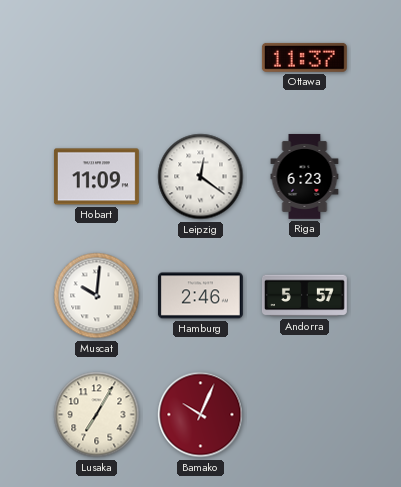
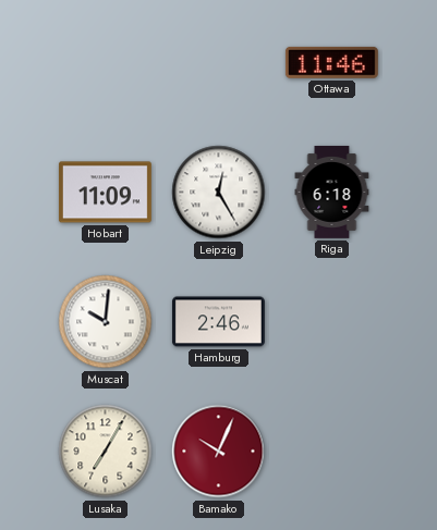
Ottawa: 11:37 -> 11:46 (331, 62)
Leipzig: 12:21 -> 12:25 (219, 193)
Riga: 6:23 -> 6:18 (332, 192)
Andorra: 5:57 -> none (304, 296)
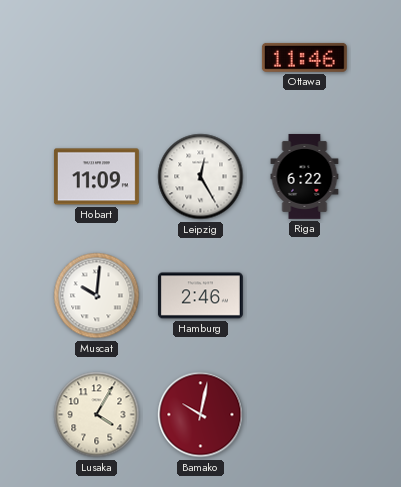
Riga: 6:18 -> 6:22 (305, 176)
Lusaka: 7:05 -> 4:05 (97, 415)
Bamako: 10:04 -> 10:02 (201, 415)
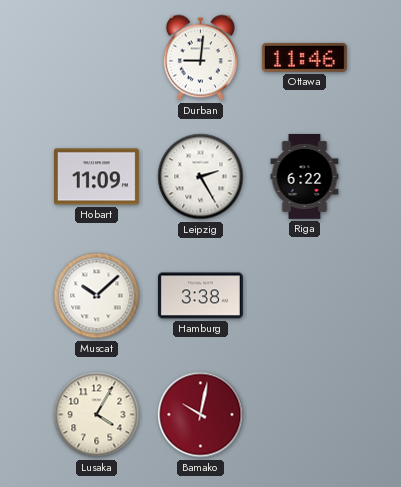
Durban: none -> 9:01 (200, 58)
Leipzig: 12:25 -> 2:25 (201, 177)
Muscat: 10:01 -> 10:08 (97, 296)
Hamburg: 2:46 -> 3:38 (200, 296)
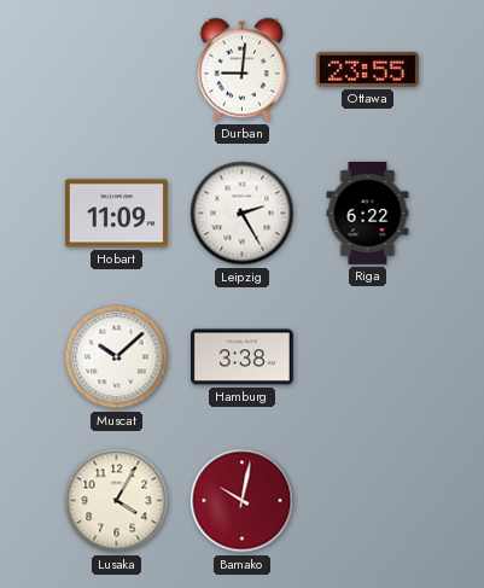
Ottawa: 11:46 -> 23:55 (367, 69)
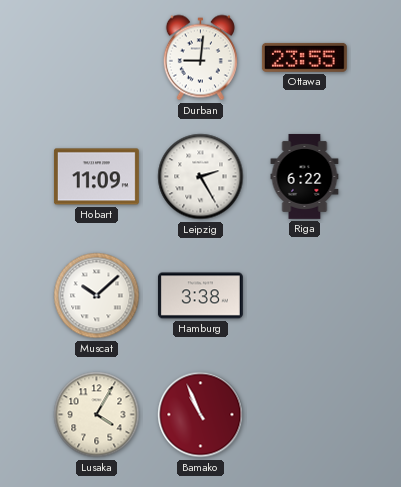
Bamako: 10:02 -> 10:56 (201, 415)
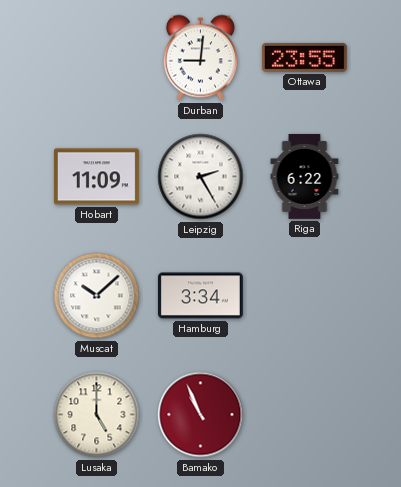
Hamburg: 3:38 -> 3:34 (200, 296)
Lusaka: 4:05 -> 5:00 (97, 415)
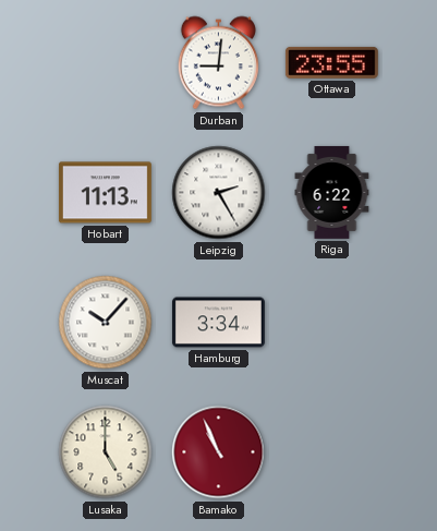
Hobart: 11:09 -> 11:13 (105, 193)
Muscat: 10:08 -> 10:07 (106, 323)
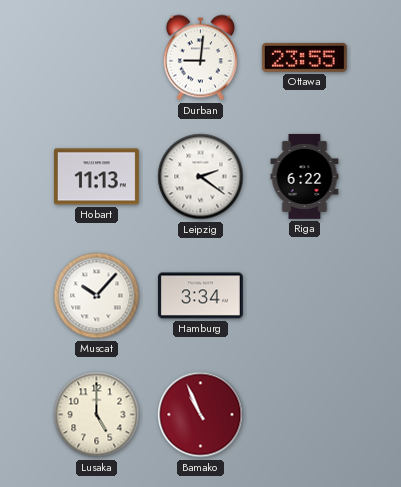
Leipzig: 2:25 -> 2:21 (201, 177)
